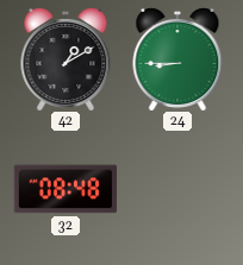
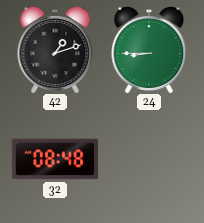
42: 1:10 -> 1:12 (55, 50)
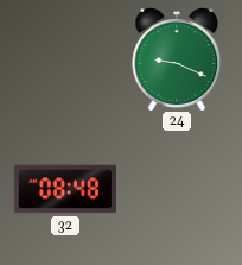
42: 1:12 -> none (55, 50)
24: 8:45 -> 9:19 (177, 59)
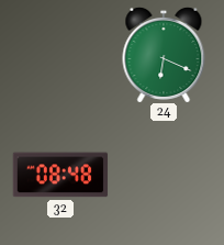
24: 9:19 -> 6:19 (164, 55)
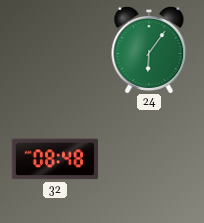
24: 6:19 -> 6:06 (149, 50)
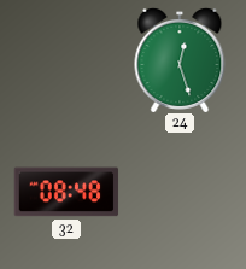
24: 6:06 -> 12:27 (180, 60)
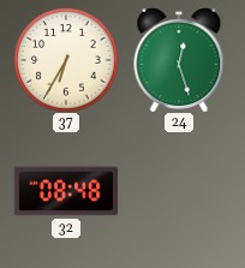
37: none -> 6:35 (66, 60)
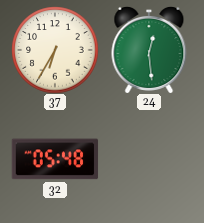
24: 12:27 -> 12:29 (149, 50)
32: 08:48 -> 05:48 (55, 159)
